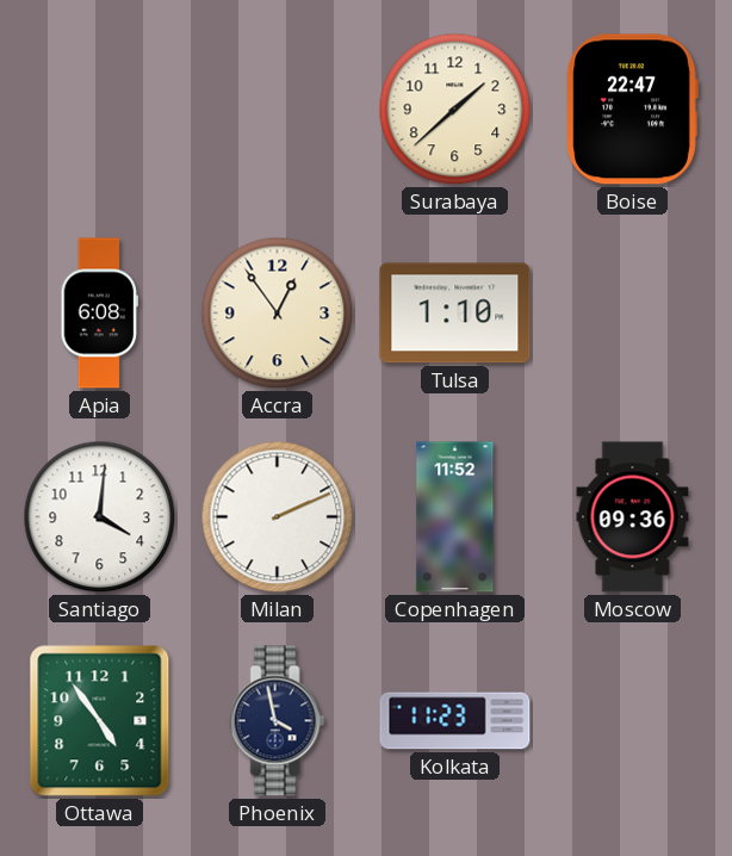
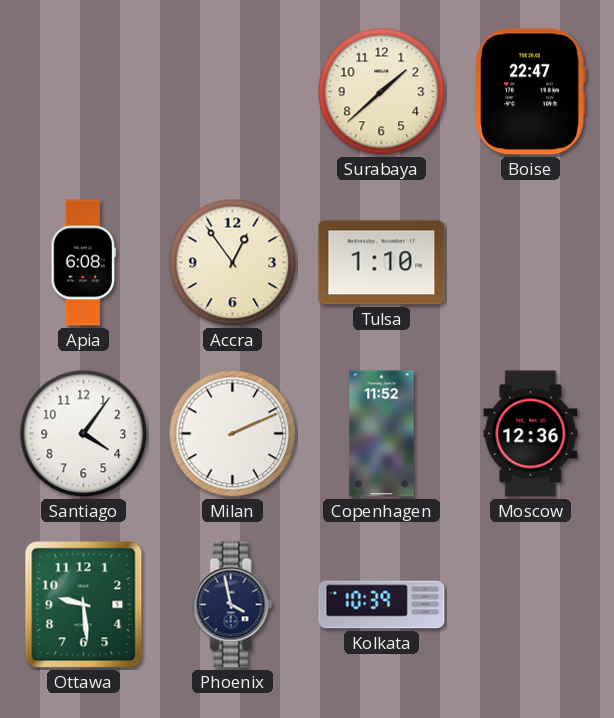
Santiago: 4:01 -> 4:06 (84, 434)
Moscow: 09:36 -> 12:36 (531, 434)
Ottawa: 4:54 -> 9:29 (84, 605)
Kolkata: 11:23 -> 10:39 (382, 605)
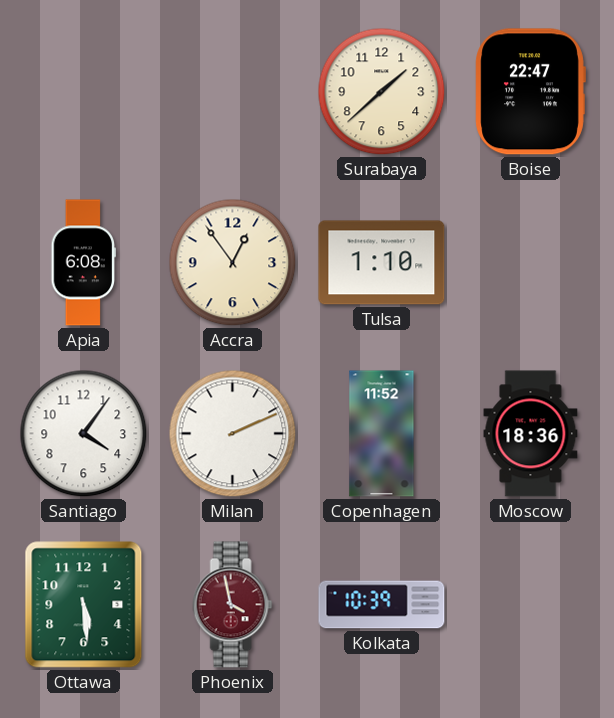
Moscow: 12:36 -> 18:36 (531, 434)
Ottawa: 9:29 -> 5:29 (84, 605)
Phoenix dial: navy -> burgundy (233, 605)
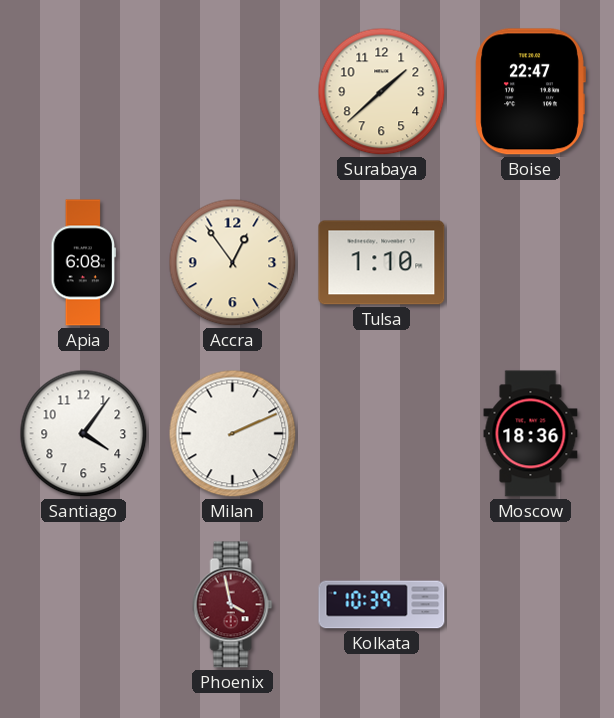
Copenhagen: 11:52 -> none (382, 434)
Ottawa: 5:29 -> none (84, 605)
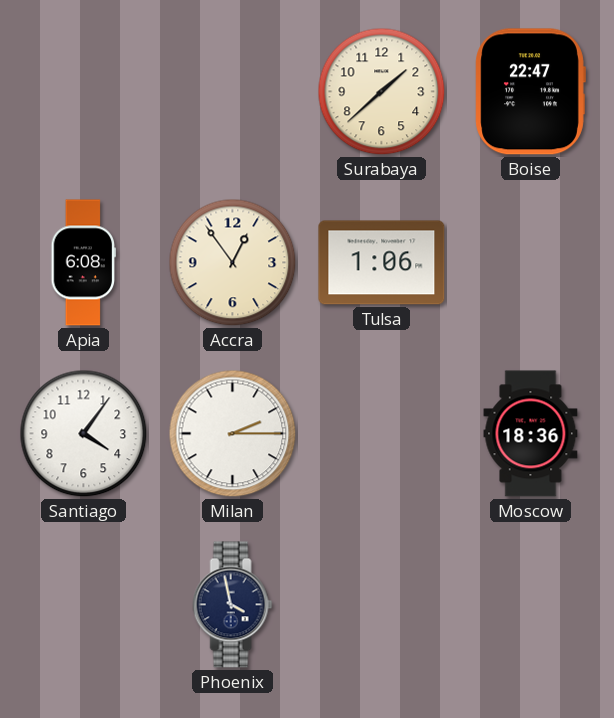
Tulsa: 1:10 -> 1:06 (382, 263)
Milan: 2:11 -> 2:15 (233, 434)
Phoenix dial: burgundy -> navy (233, 605)
Kolkata: 10:39 -> none (382, 605)
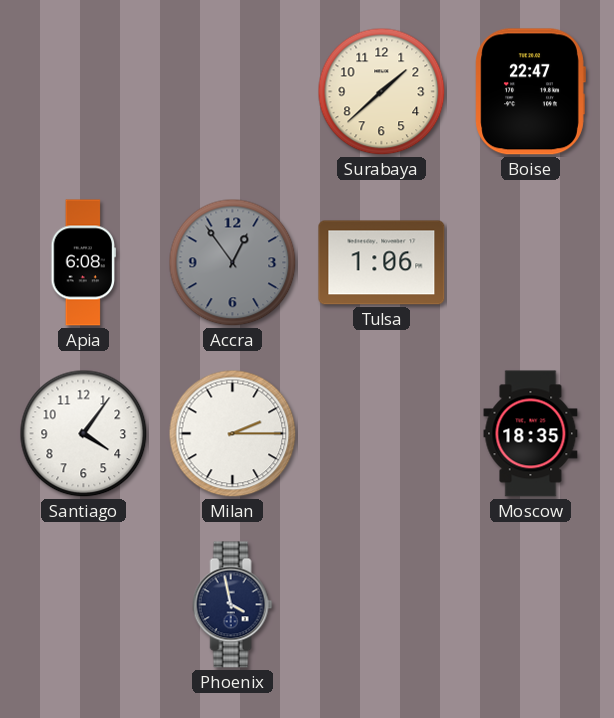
Accra dial: cream -> grey (233, 263)
Moscow: 18:36 -> 18:35 (531, 434)
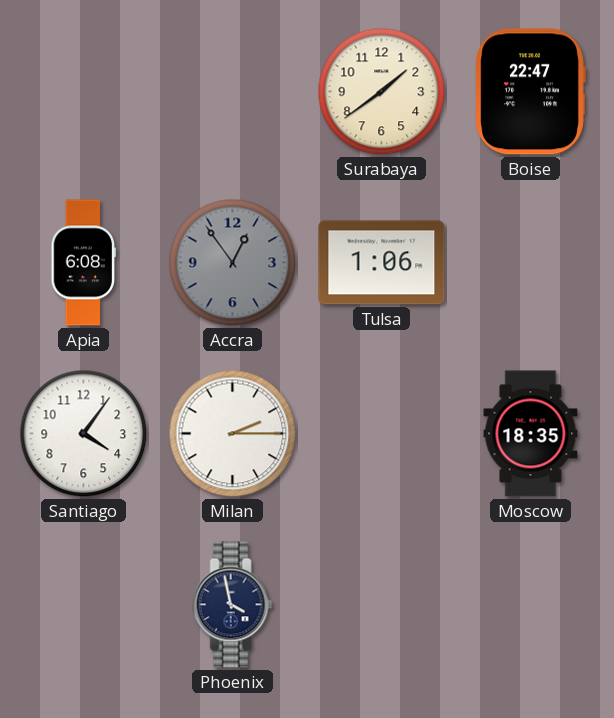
Surabaya: 1:38 -> 1:39 (382, 92)
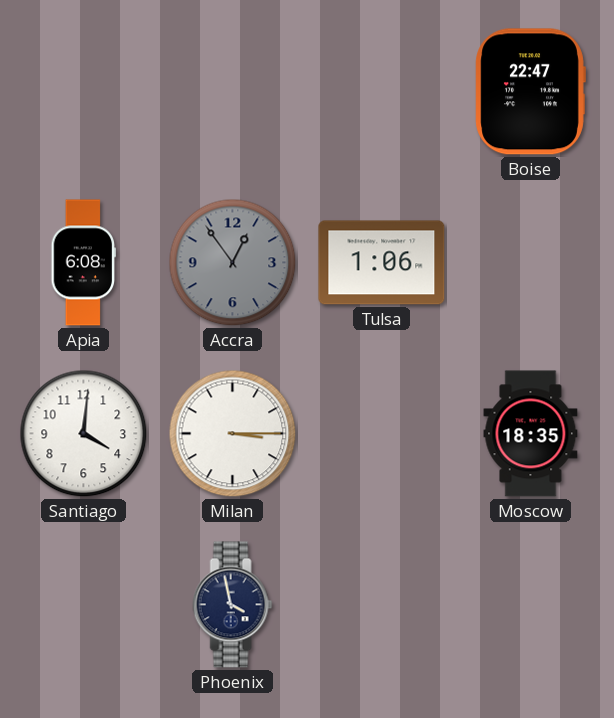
Surabaya: 1:39 -> none (382, 92)
Santiago: 4:06 -> 4:01 (84, 434)
Milan: 2:15 -> 3:15 (233, 434)
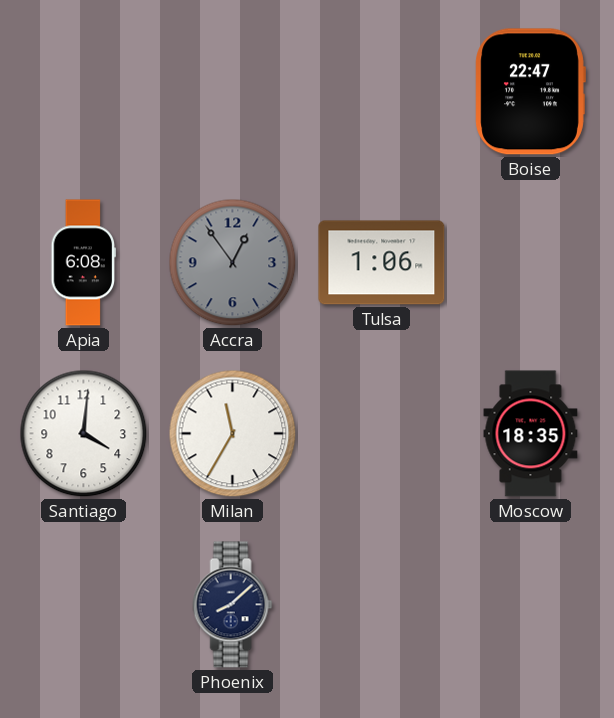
Milan: 3:15 -> 11:35 (233, 434)
Phoenix: 3:58 -> 8:08 (233, 605)
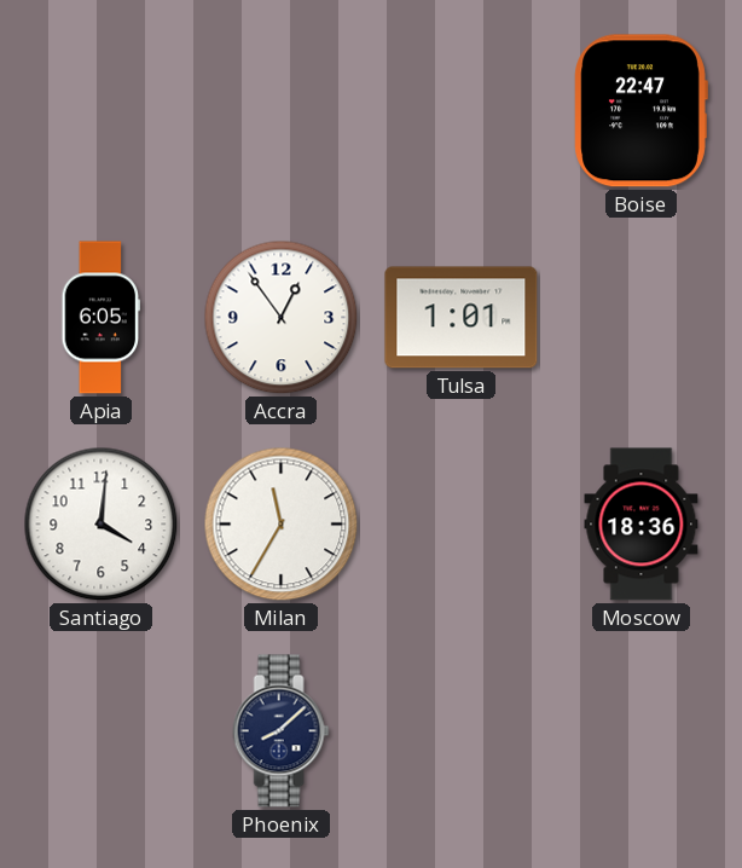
Apia: 6:08 -> 6:05 (102, 318)
Accra dial: grey -> white (282, 318)
Tulsa: 1:06 -> 1:01 (462, 318)
Moscow: 18:35 -> 18:36 (642, 525)
